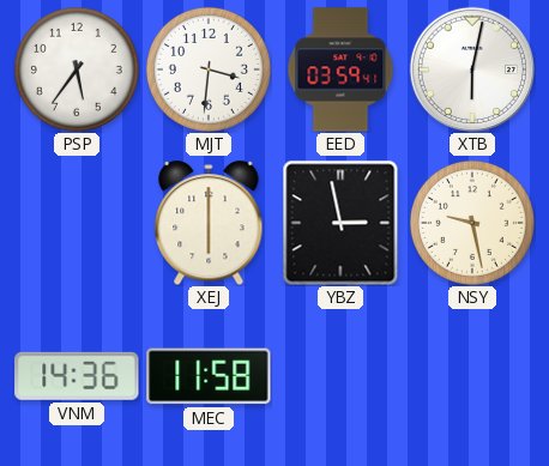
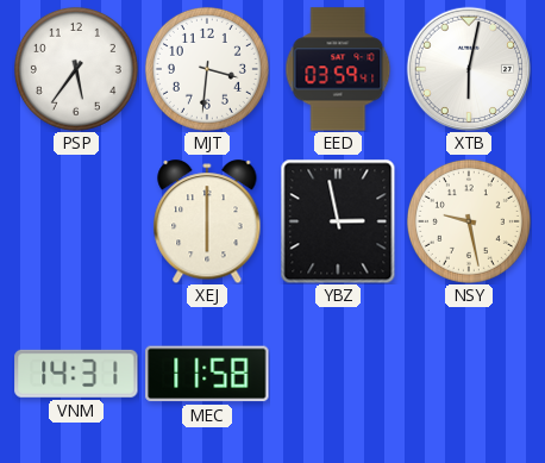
VNM: 14:36 -> 14:31 (76, 374)
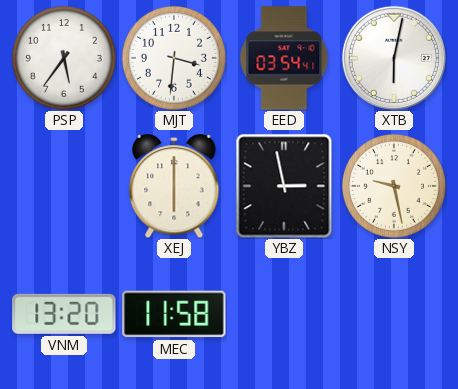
EED: 03:59 -> 03:54 (284, 58)
VNM: 14:31 -> 13:20 (64, 314)
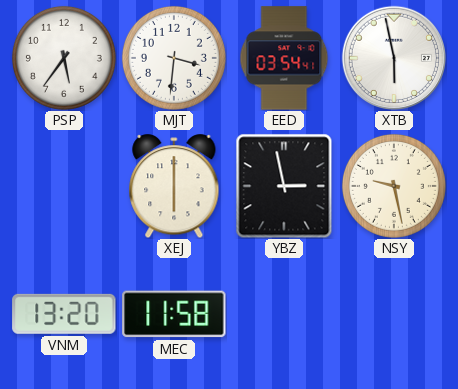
XTB: 6:02 -> 5:58 (393, 57)
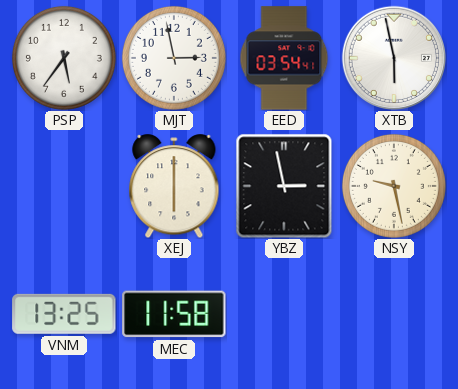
MJT: 3:31 -> 2:58 (174, 58)
VNM: 13:20 -> 13:25 (64, 314)
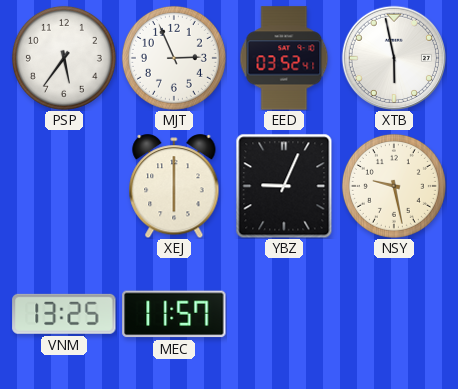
MJT: 2:58 -> 2:56 (174, 58)
EED: 03:54 -> 03:52 (284, 58)
YBZ: 2:58 -> 9:04 (284, 186)
MEC: 11:58 -> 11:57 (174, 314)
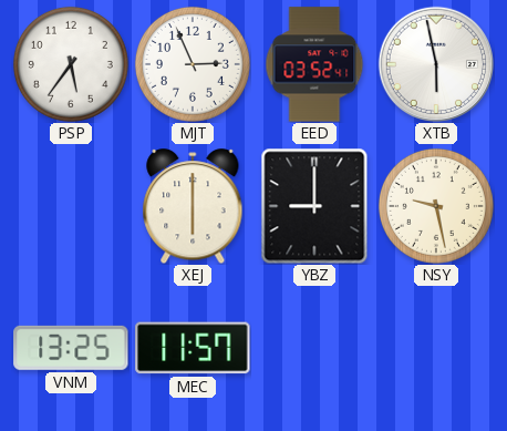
YBZ: 9:04 -> 9:00 (314, 206)
